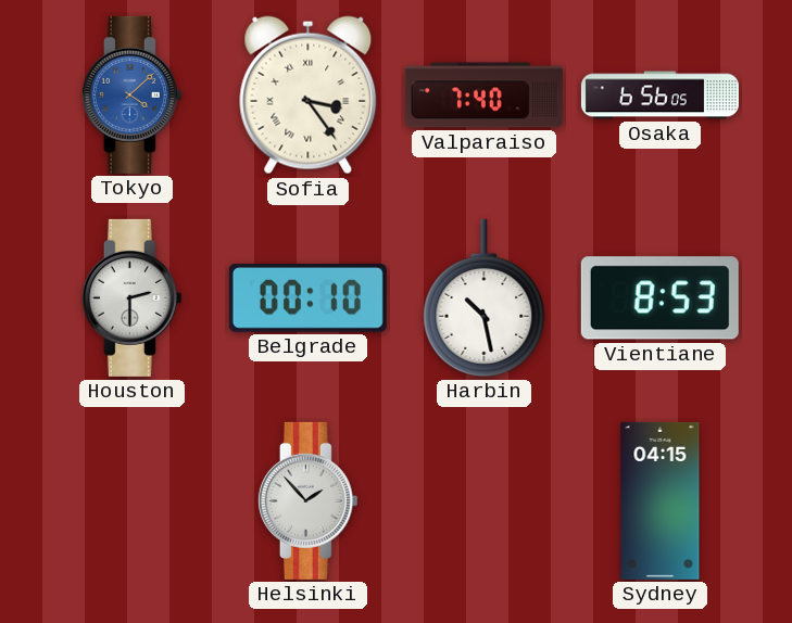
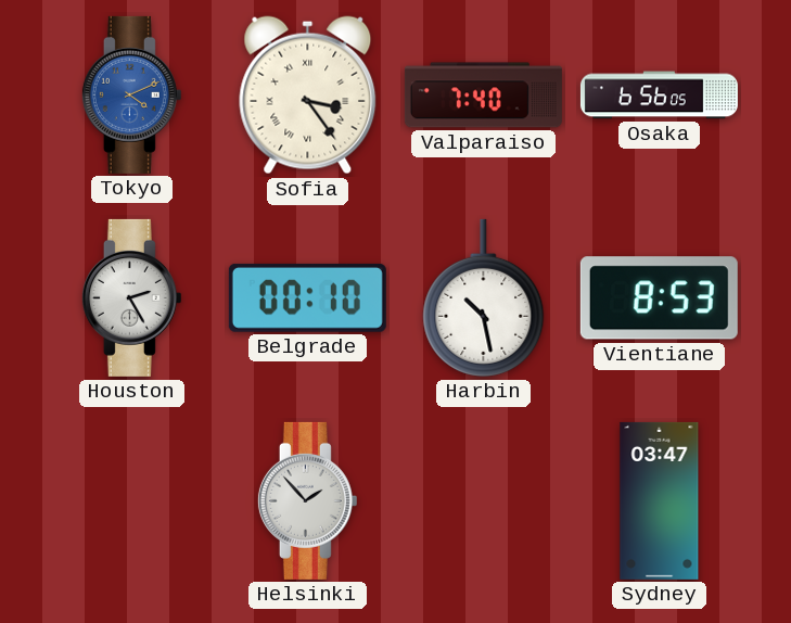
Tokyo: 4:08 -> 4:11 (131, 94)
Houston: 2:30 -> 2:25 (131, 297)
Sydney: 04:15 -> 03:47 (660, 500)
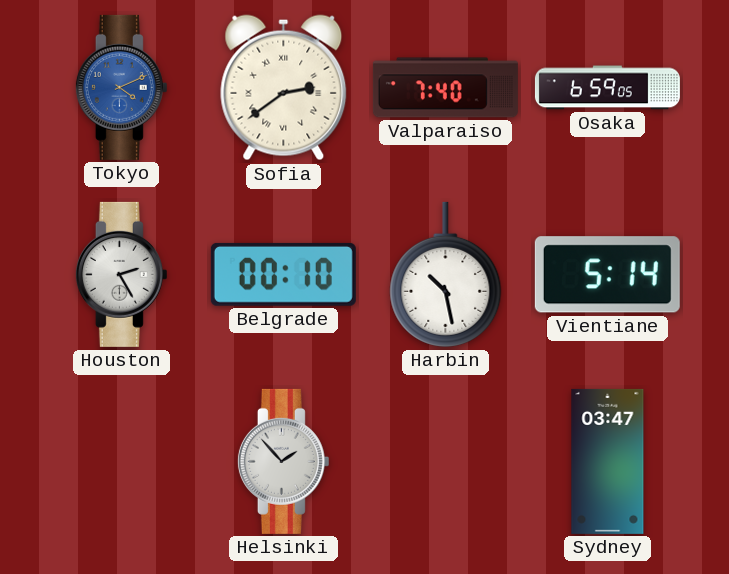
Sofia: 3:24 -> 2:39 (284, 88)
Osaka: 6:56 -> 6:59 (607, 88)
Vientiane: 8:53 -> 5:14 (607, 275)
